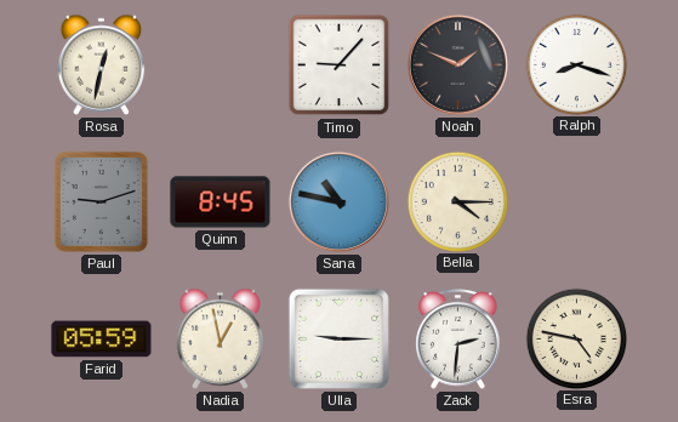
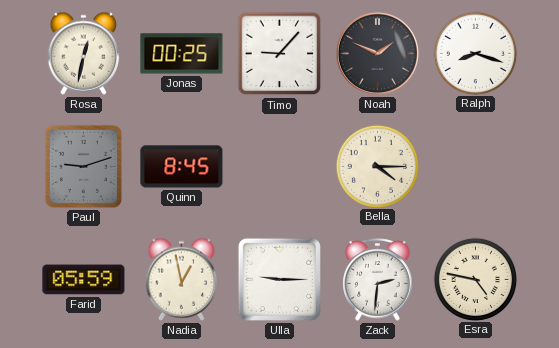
Jonas: none -> 00:25 (182, 54)
Sana: 10:47 -> none (338, 201)
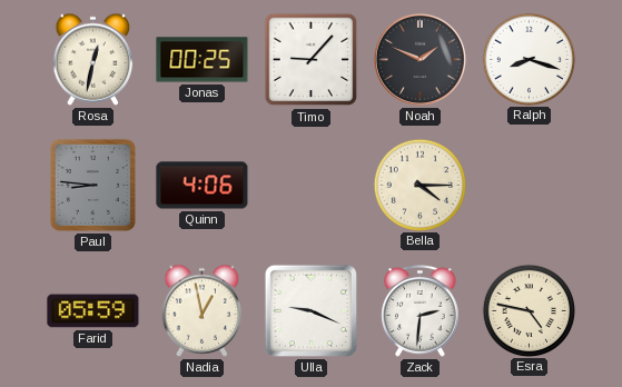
Paul: 9:12 -> 8:46 (92, 185)
Quinn: 8:45 -> 4:06 (203, 186)
Ulla: 9:15 -> 9:19 (310, 310)
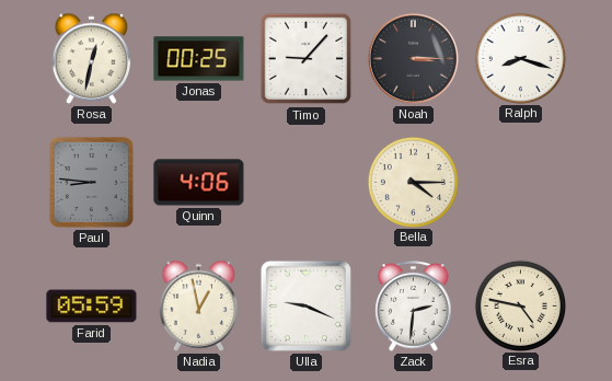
Noah: 1:49 -> 3:15 (413, 58)
